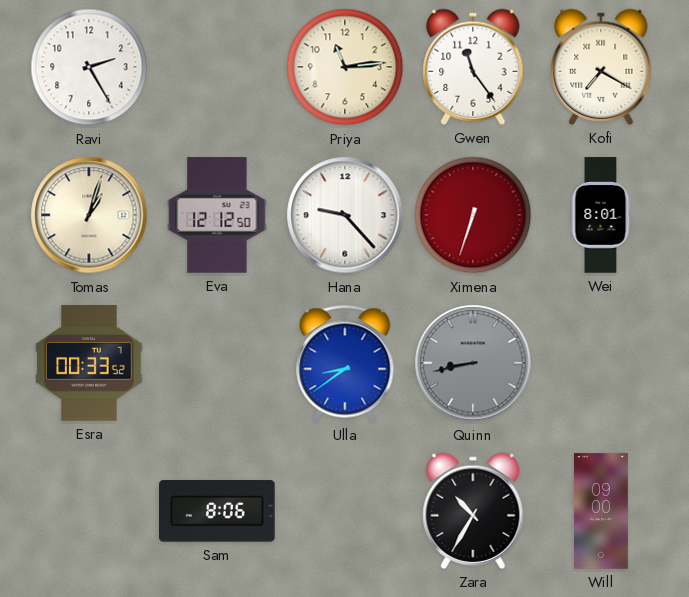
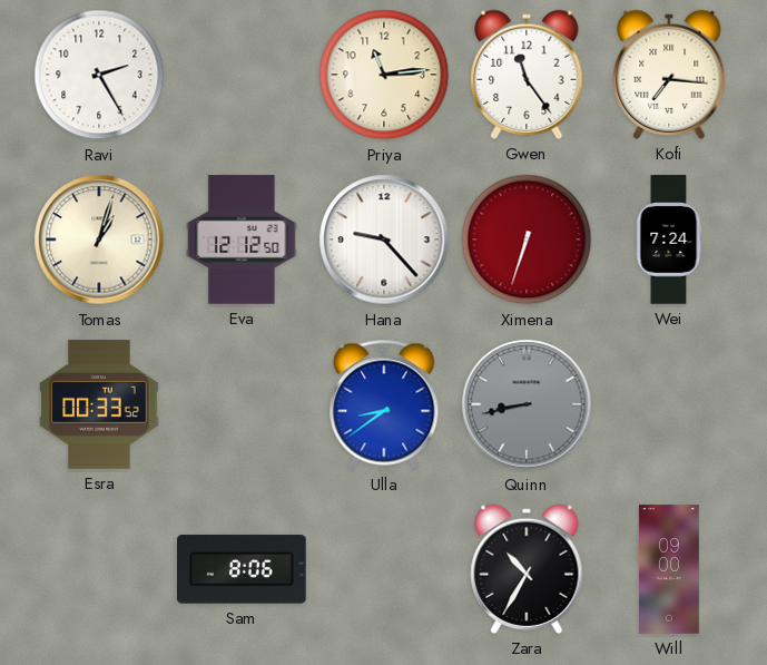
Kofi: 7:20 -> 7:16 (669, 75)
Wei: 8:01 -> 7:24 (669, 239)
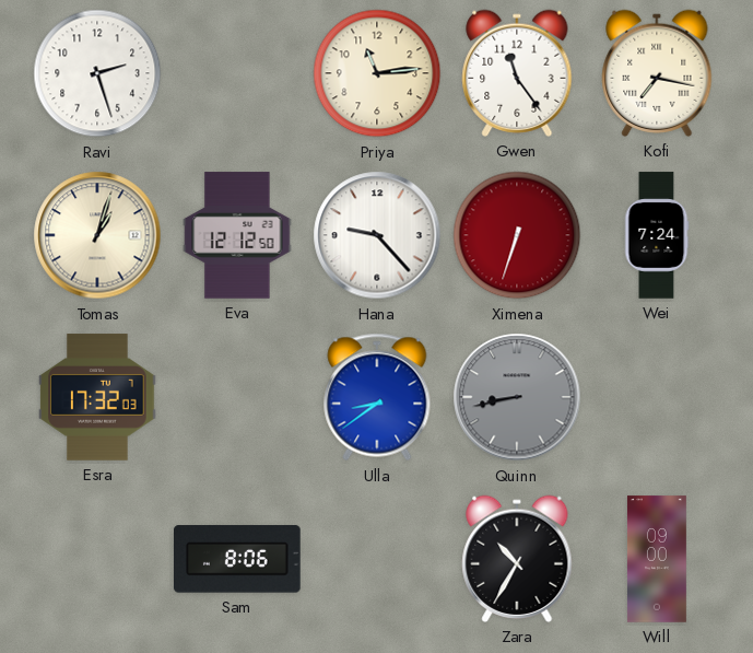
Ravi: 2:25 -> 2:27 (97, 73)
Kofi: 7:16 -> 7:17 (657, 73)
Esra: 00:33 -> 17:32 (97, 397)
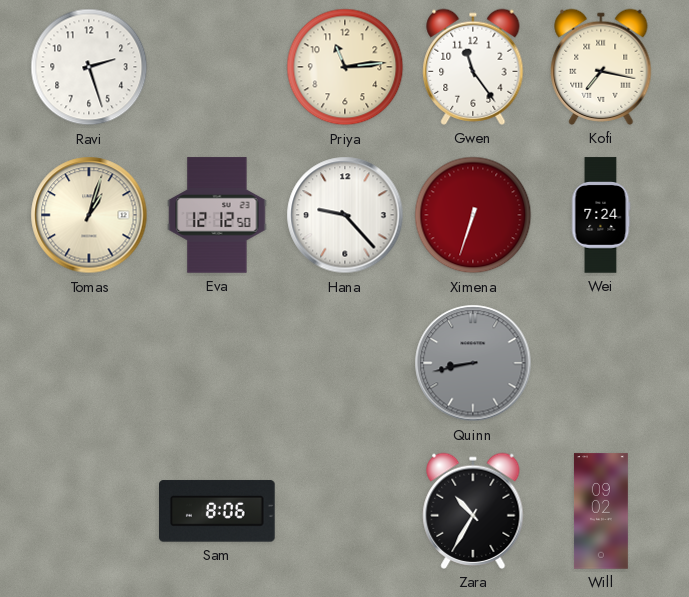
Esra: 17:32 -> none (97, 397)
Ulla: 8:39 -> none (377, 397)
Will: 09:00 -> 09:02 (601, 511)
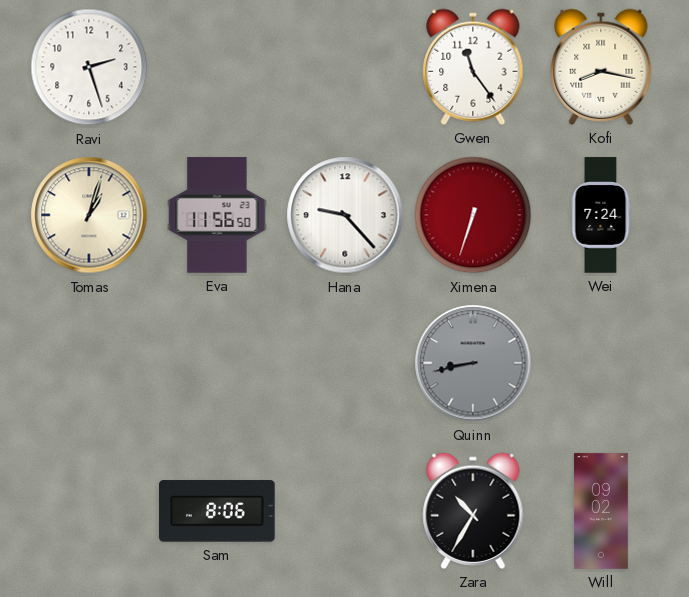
Priya: 11:14 -> none (345, 67)
Kofi: 7:17 -> 8:17 (601, 67)
Eva: 12:12 -> 11:56 (217, 215)
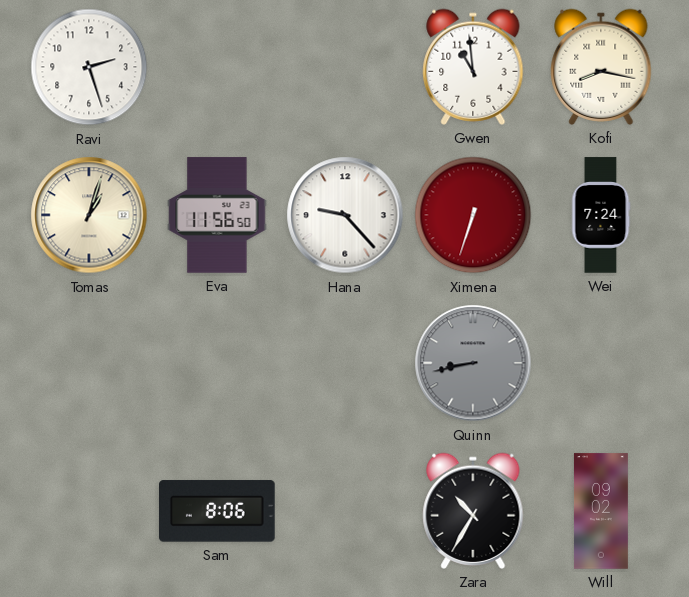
Gwen: 11:24 -> 10:59 (473, 67)
